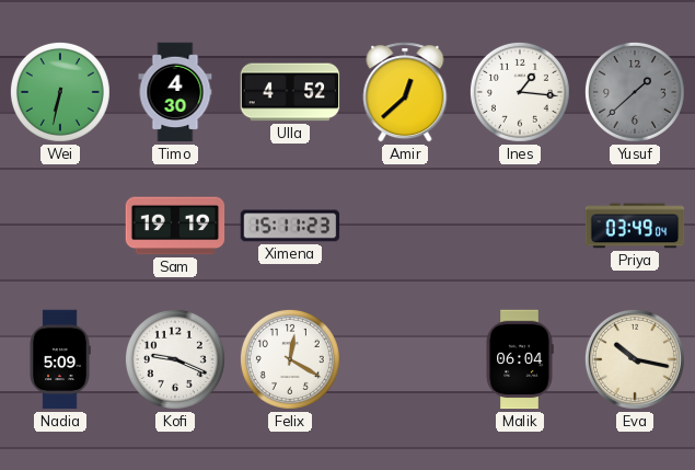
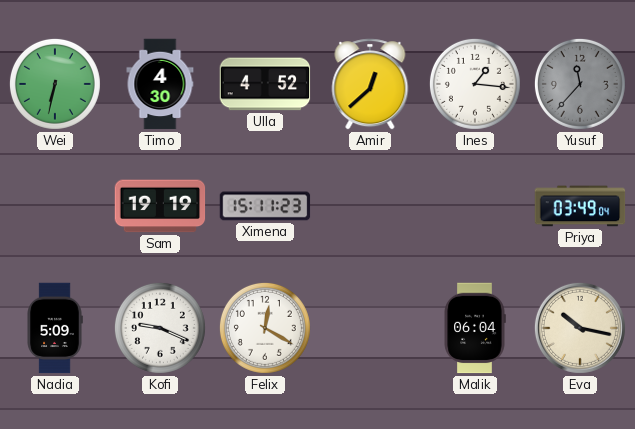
Yusuf: 1:38 -> 11:37 (580, 84)
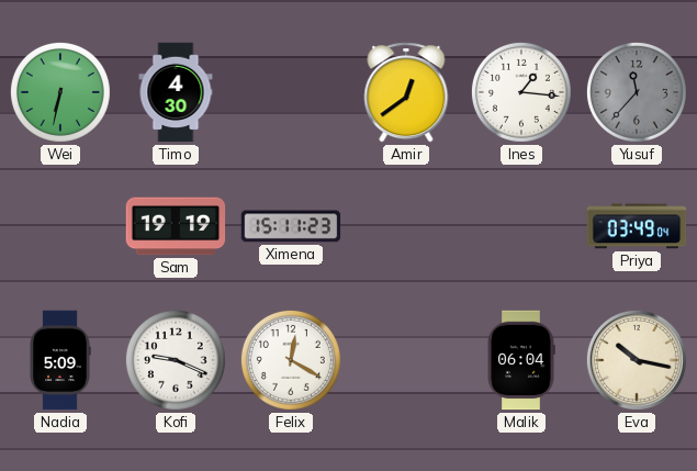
Ulla: 4:52 -> none (265, 84)
Amir: 12:38 -> 12:39 (406, 92)
